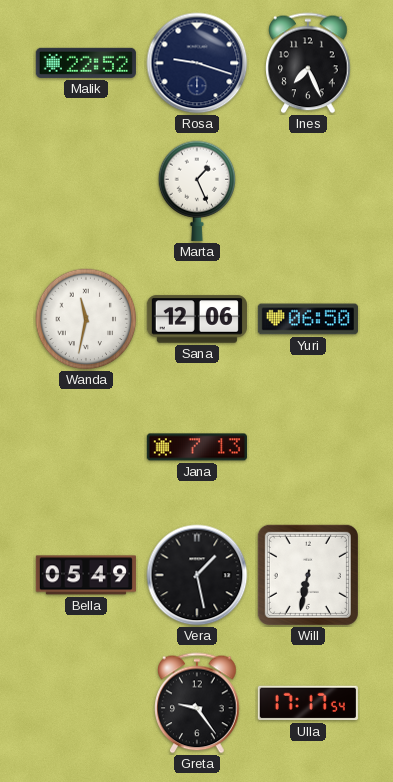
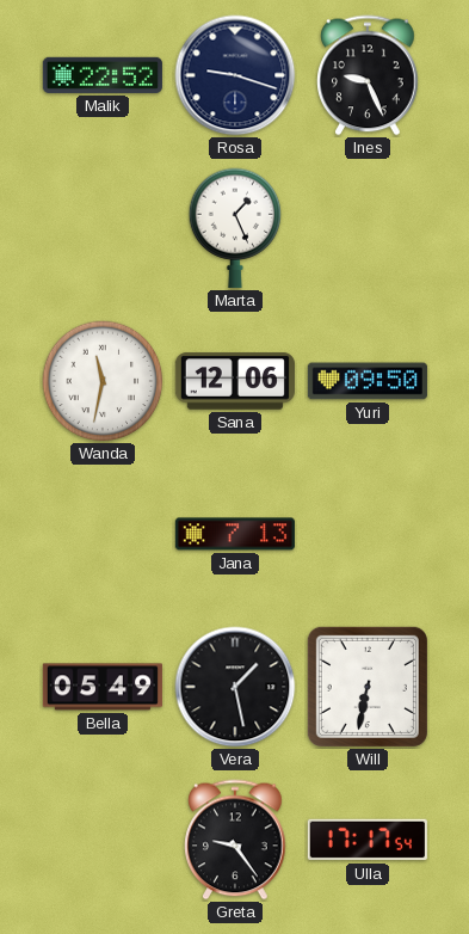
Ines: 7:26 -> 9:26 (368, 75)
Yuri: 06:50 -> 09:50 (368, 381)
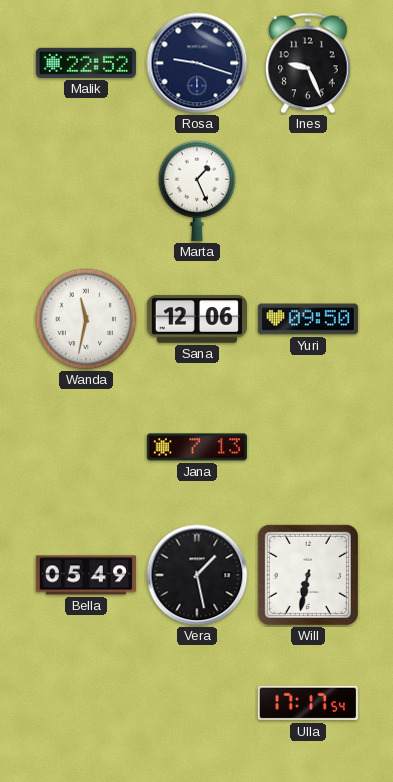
Greta: 9:24 -> none (235, 840)
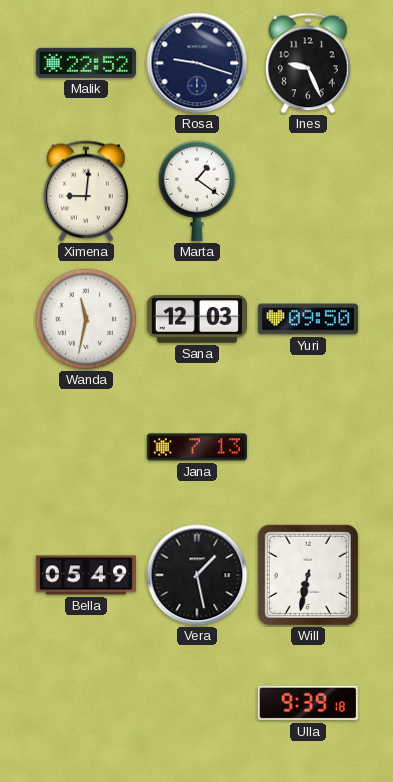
Ximena: none -> 9:01 (86, 191)
Marta: 1:26 -> 1:21 (197, 191)
Sana: 12:06 -> 12:03 (197, 319)
Ulla: 17:17 -> 9:39 (308, 703)
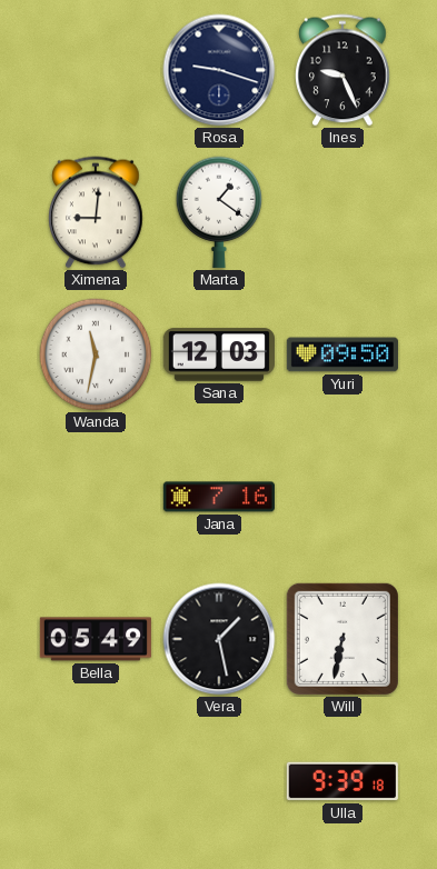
Malik: 22:52 -> none (86, 63)
Jana: 7:13 -> 7:16 (219, 497)
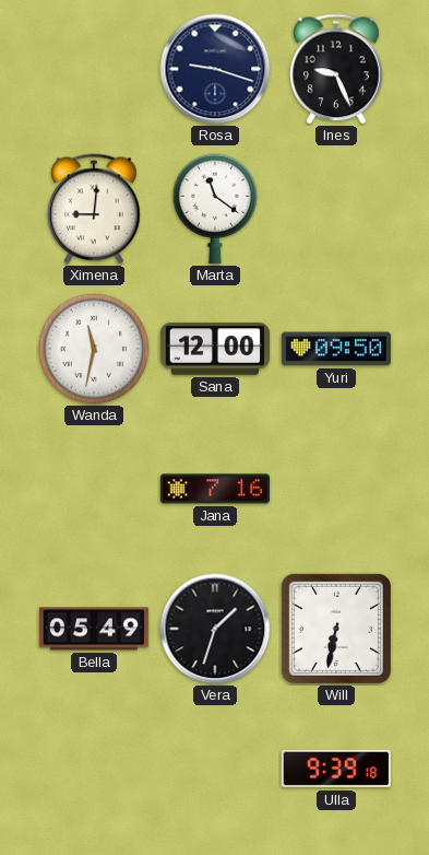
Marta: 1:21 -> 11:21 (215, 209)
Sana: 12:03 -> 12:00 (215, 349)
Vera: 1:28 -> 1:33 (215, 629)
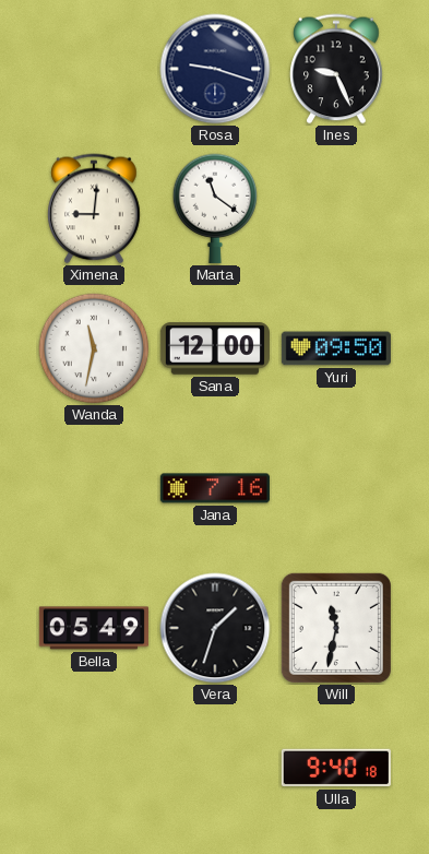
Will: 6:32 -> 11:32 (336, 628)
Ulla: 9:39 -> 9:40 (336, 768)
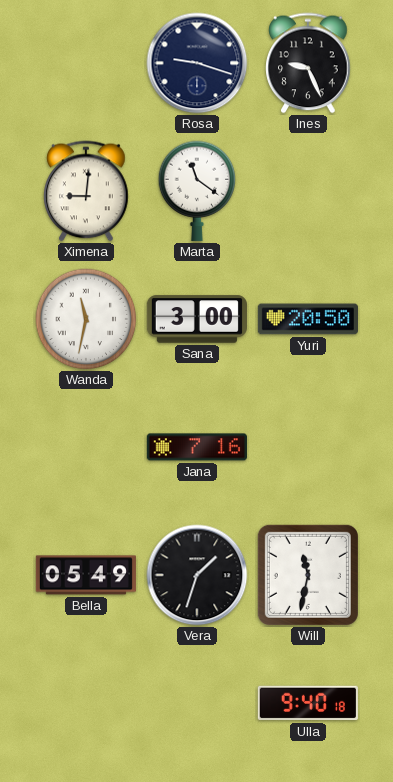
Sana: 12:00 -> 3:00 (197, 319)
Yuri: 09:50 -> 20:50 (308, 319)
